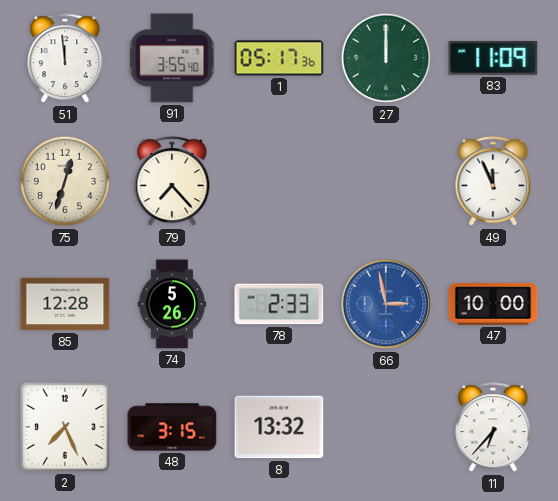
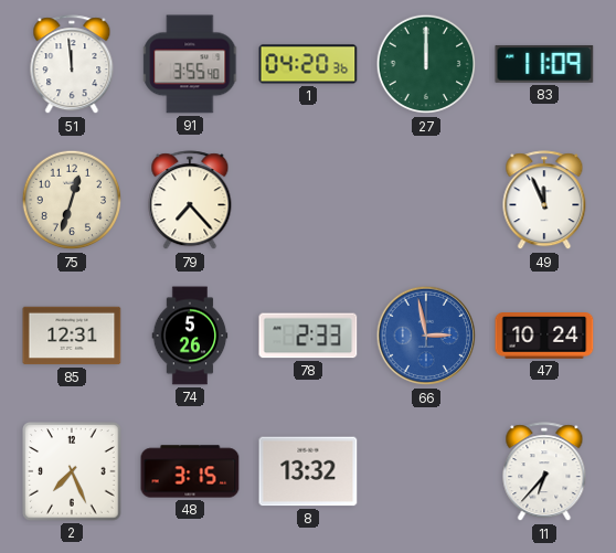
1: 05:17 -> 04:20 (308, 64)
85: 12:28 -> 12:31 (72, 336)
47: 10:00 -> 10:24 (544, 337)
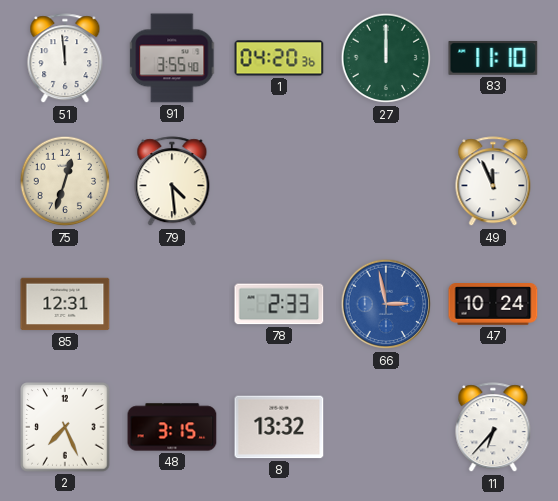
83: 11:09 -> 11:10 (493, 58)
79: 7:23 -> 4:29 (172, 182)
74: 5:26 -> none (190, 336)
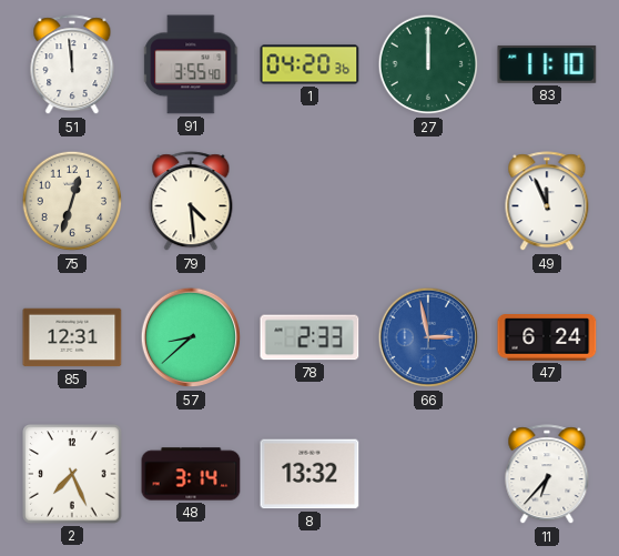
57: none -> 8:38 (191, 337)
47: 10:24 -> 6:24 (547, 338)
48: 3:15 -> 3:14 (191, 474)
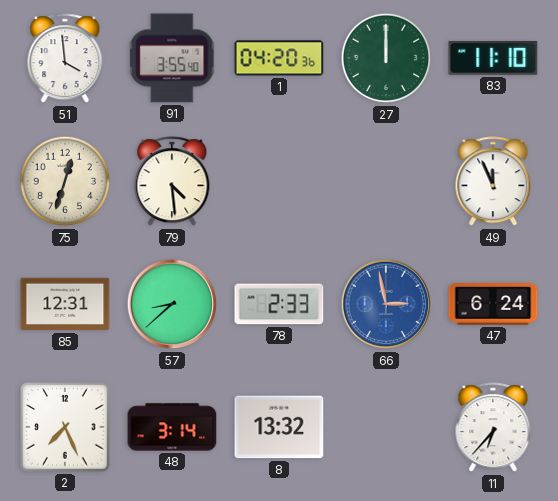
51: 11:59 -> 3:59 (65, 59)
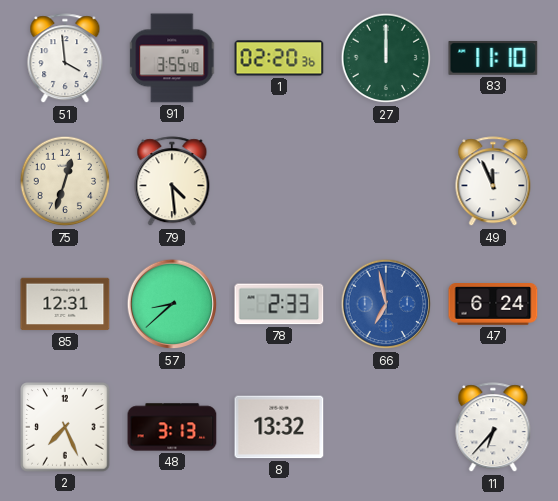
1: 04:20 -> 02:20 (279, 58)
66: 2:58 -> 6:58 (386, 304)
48: 3:14 -> 3:13 (172, 427)
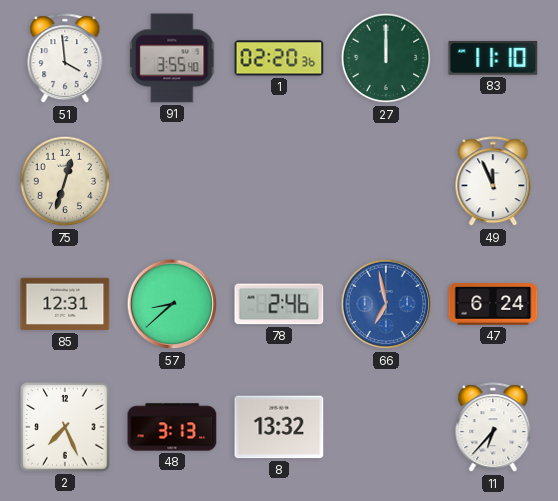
79: 4:29 -> none (172, 182)
78: 2:33 -> 2:46 (279, 304)
